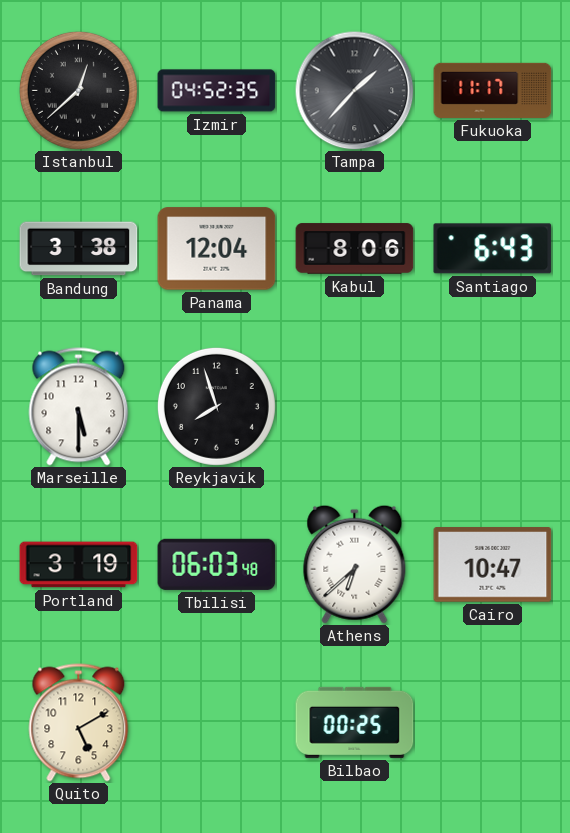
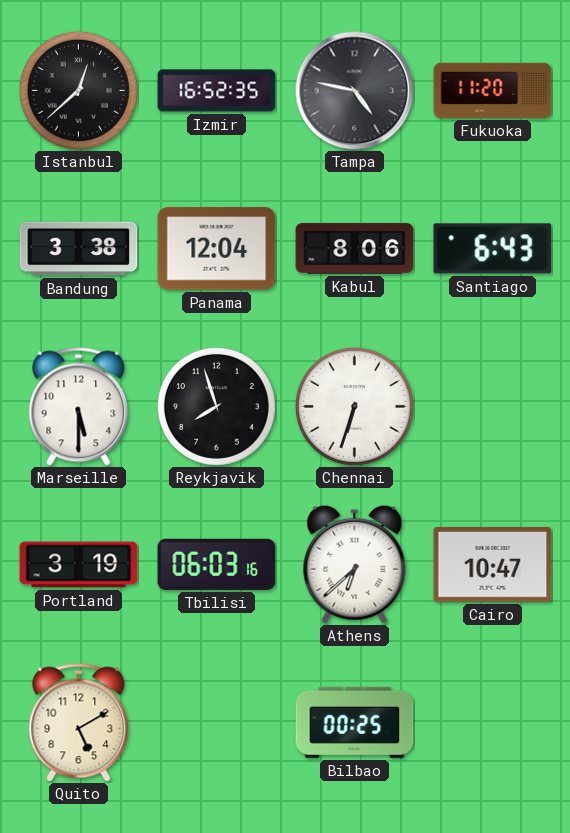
Izmir: 04:52 -> 16:52 (217, 91)
Tampa: 1:37 -> 4:47 (355, 91)
Fukuoka: 11:17 -> 11:20 (493, 90)
Chennai: none -> 6:33 (354, 406)
Tbilisi: 06:03:48 -> 06:03:16 (217, 564)
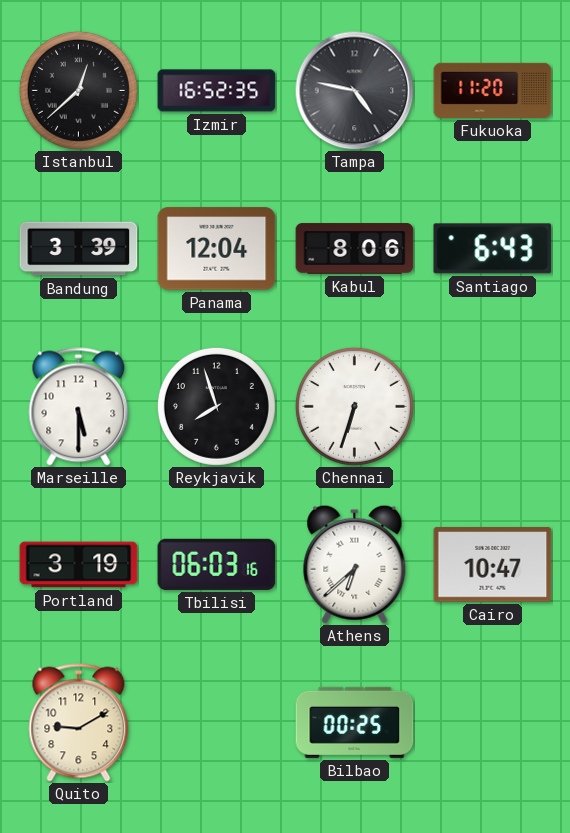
Bandung: 3:38 -> 3:39 (79, 249)
Quito: 5:10 -> 9:10 (79, 723)
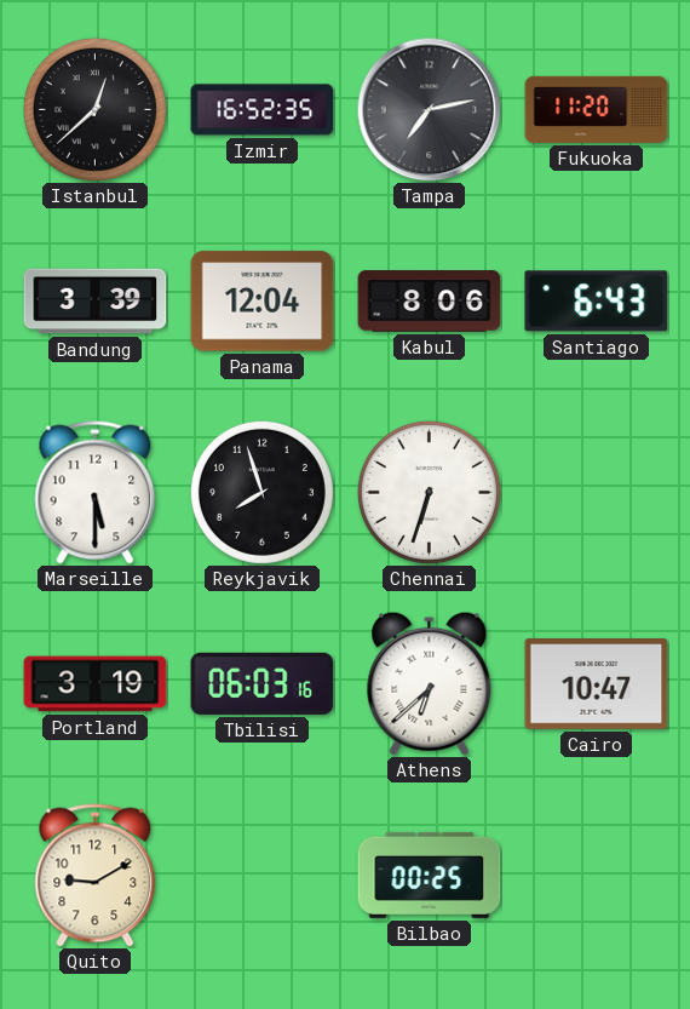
Tampa: 4:47 -> 7:13 (430, 110)
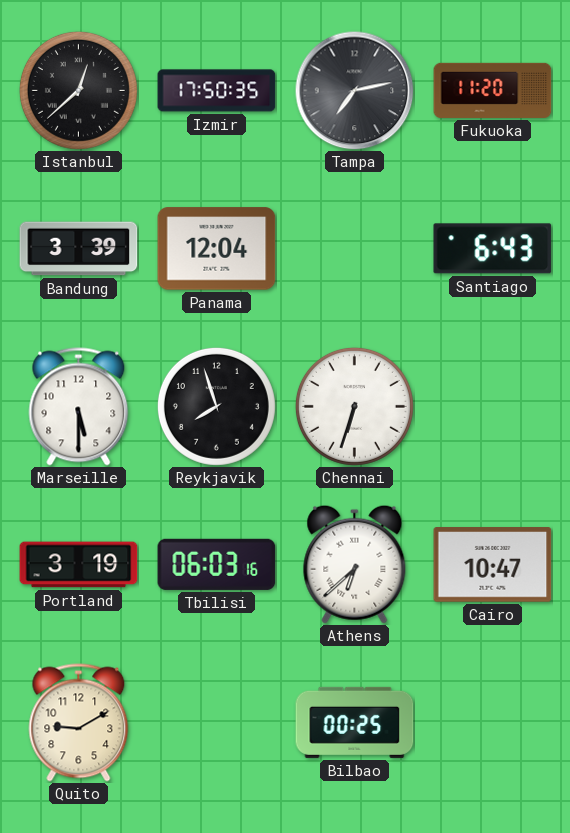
Izmir: 16:52 -> 17:50 (217, 91)
Kabul: 8:06 -> none (430, 302)
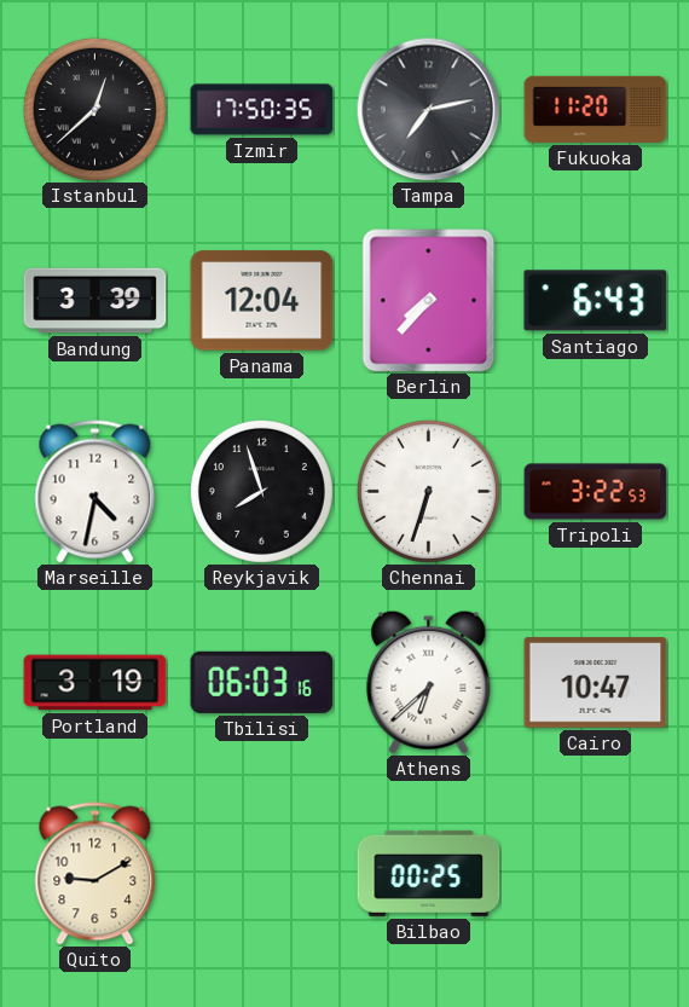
Berlin: none -> 7:37 (429, 301)
Marseille: 5:30 -> 4:32 (95, 492)
Tripoli: none -> 3:22 (596, 492)
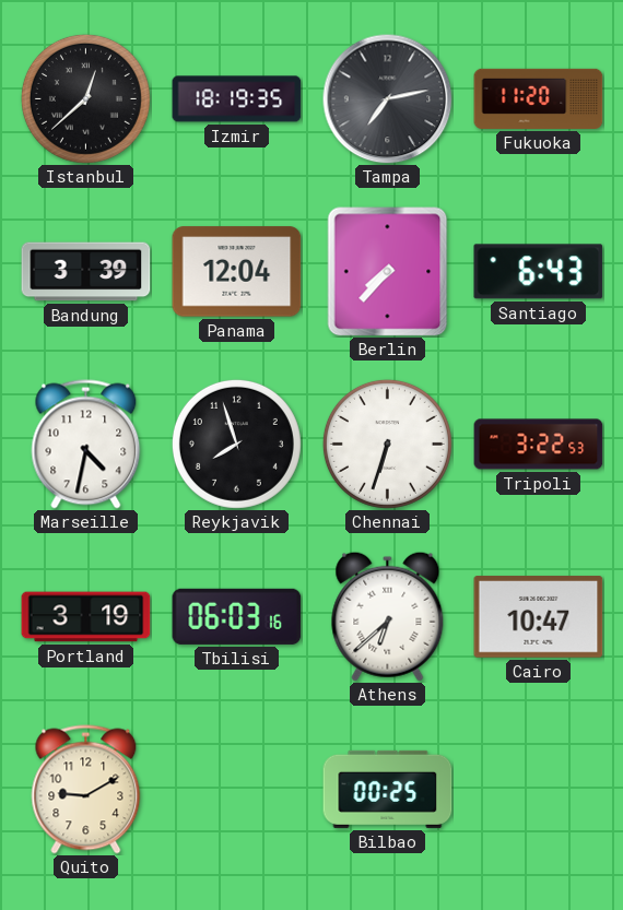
Izmir: 17:50 -> 18:19 (237, 99)
